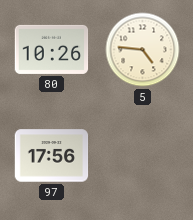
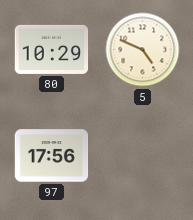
80: 10:26 -> 10:29 (52, 49)
5: 4:46 -> 4:49 (143, 50)
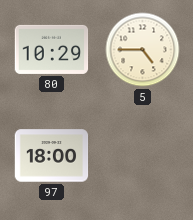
5: 4:49 -> 4:45 (143, 50)
97: 17:56 -> 18:00 (52, 156)
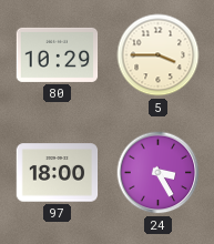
5: 4:45 -> 3:45 (159, 55)
24: none -> 3:25 (159, 173)
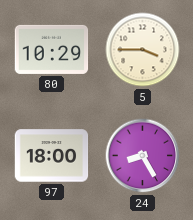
24: 3:25 -> 8:25 (143, 156)
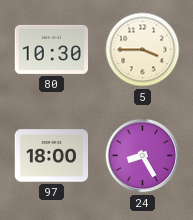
80: 10:29 -> 10:30 (52, 49)
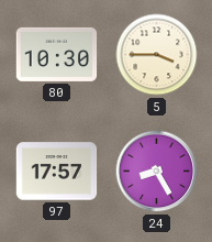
97: 18:00 -> 17:57 (57, 172)
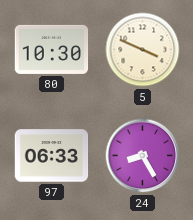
5: 3:45 -> 3:49 (143, 50)
97: 17:57 -> 06:33 (52, 156)
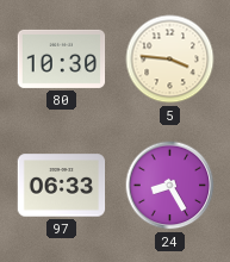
5: 3:49 -> 3:46 (170, 60)
